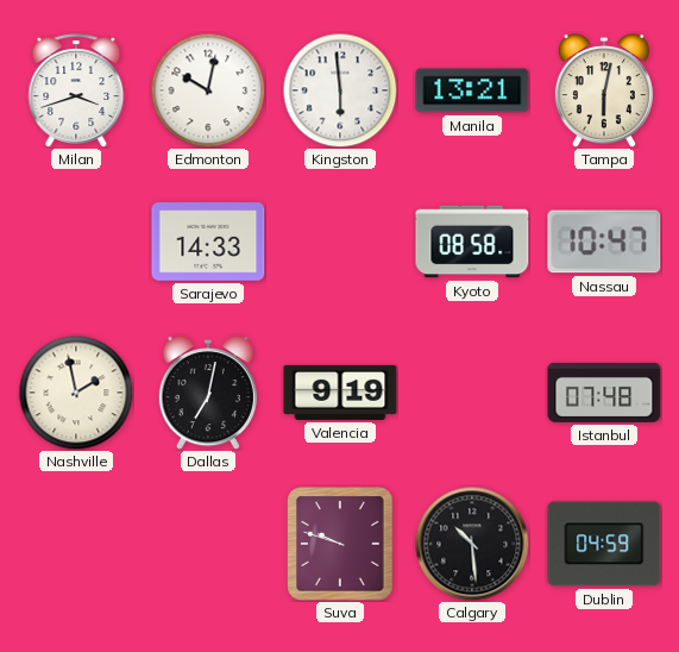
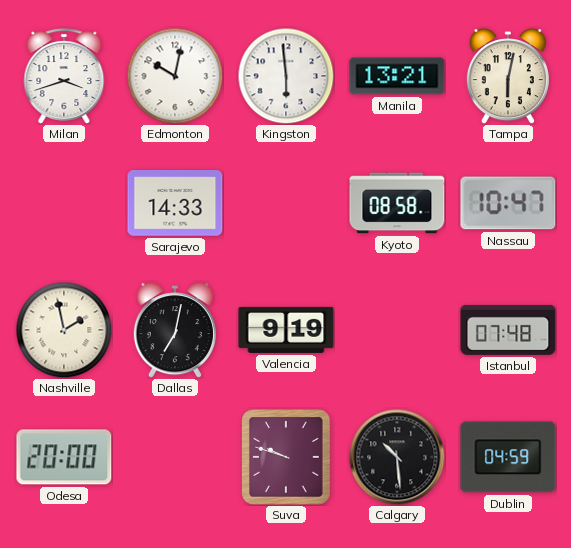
Odesa: none -> 20:00 (64, 457)
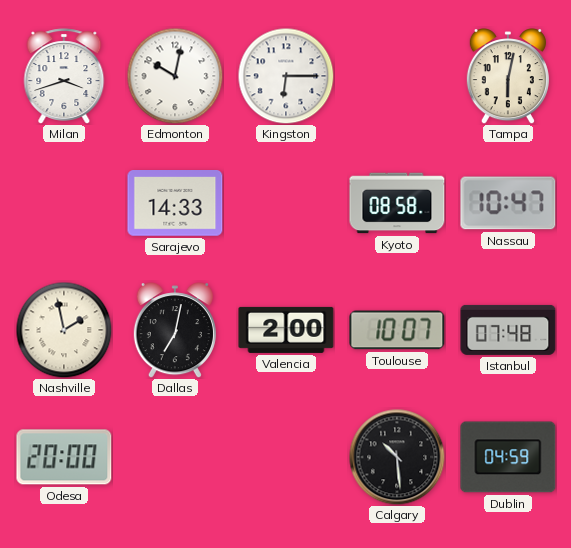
Kingston: 5:59 -> 6:15 (286, 76)
Manila: 13:21 -> none (397, 76)
Valencia: 9:19 -> 2:00 (286, 330)
Toulouse: none -> 10:07 (397, 330)
Suva: 9:48 -> none (286, 457)
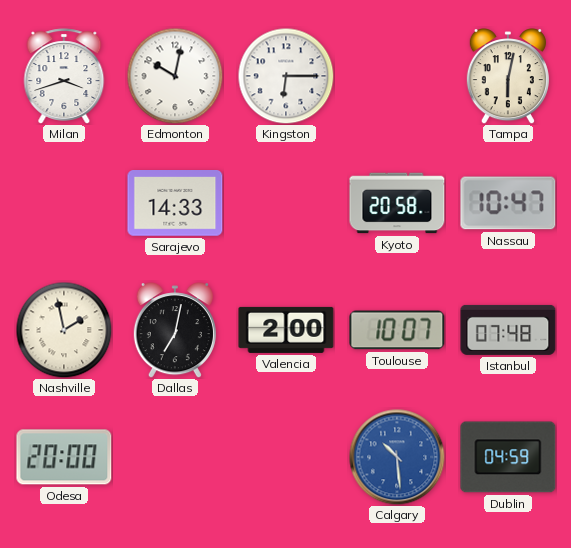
Kyoto: 08:58 -> 20:58 (397, 203)
Calgary dial: black -> blue (397, 457)
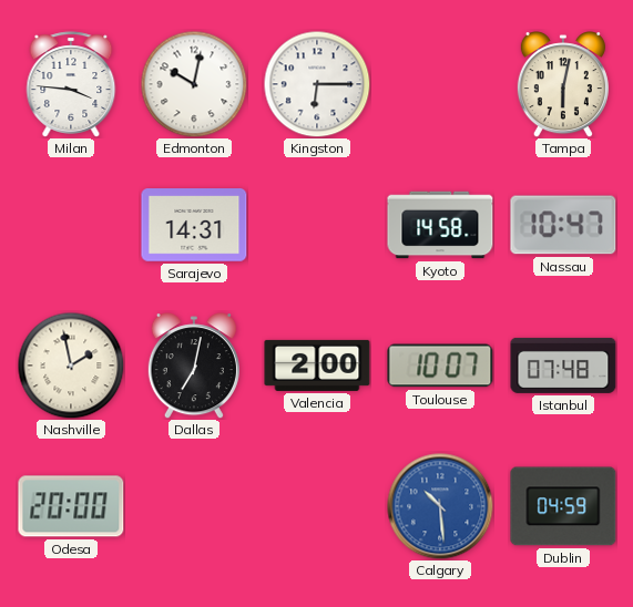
Milan: 3:42 -> 3:46 (71, 84)
Sarajevo: 14:33 -> 14:31 (194, 226)
Kyoto: 20:58 -> 14:58 (440, 225)
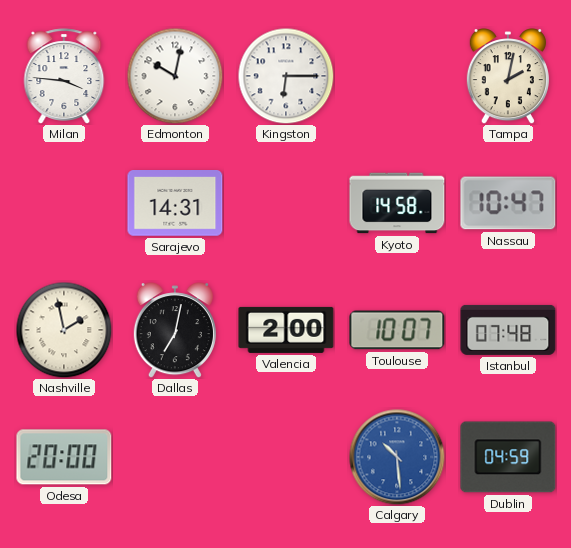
Tampa: 6:02 -> 2:02 (508, 76)
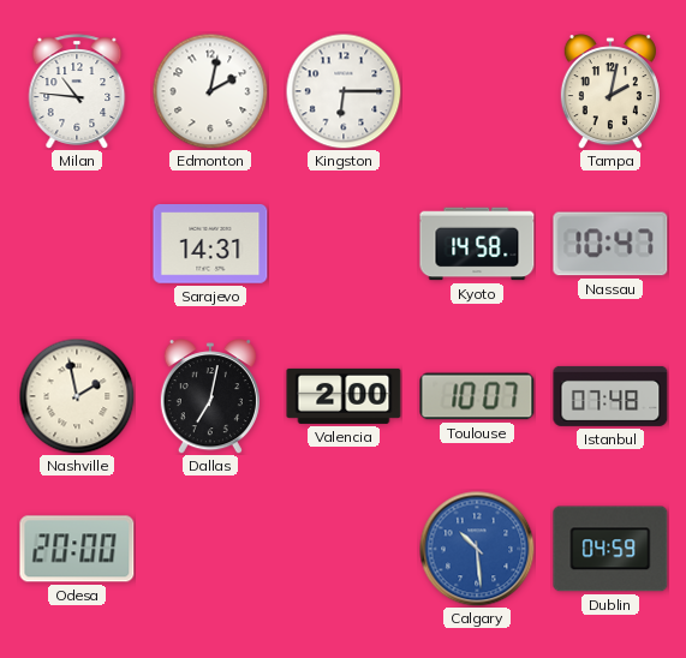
Milan: 3:46 -> 10:46 (77, 91)
Edmonton: 10:02 -> 2:02 (210, 91)
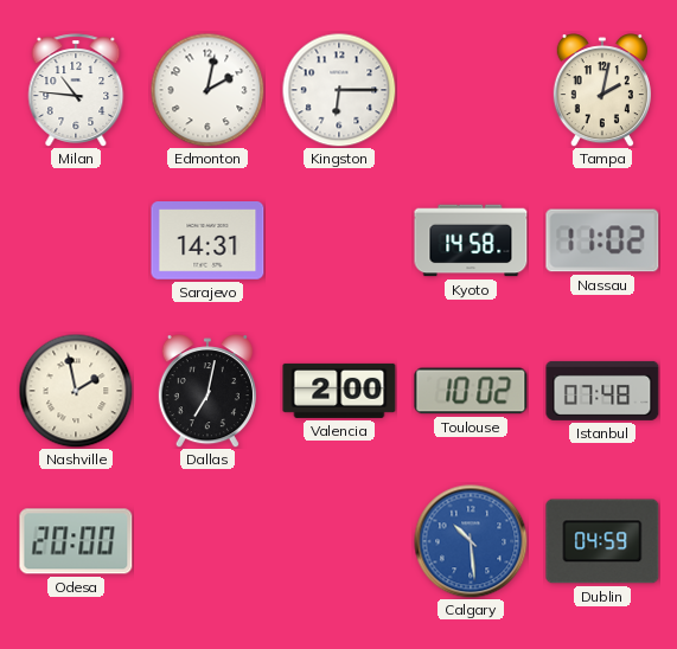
Nassau: 10:47 -> 11:02 (602, 240)
Toulouse: 10:07 -> 10:02 (471, 391)
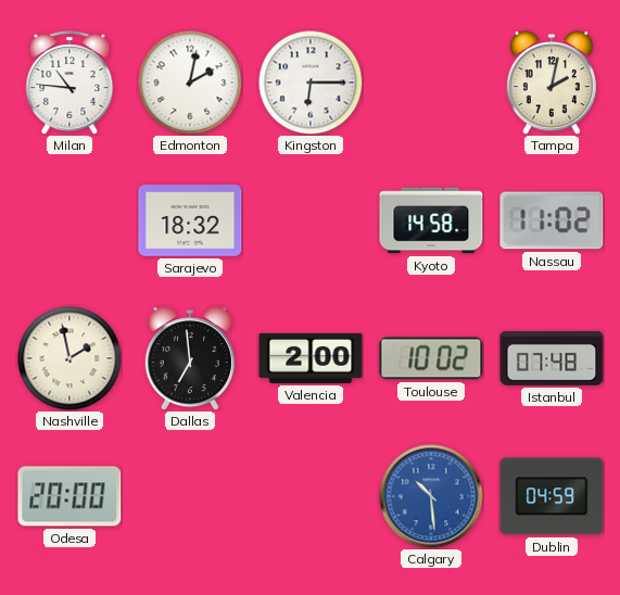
Sarajevo: 14:31 -> 18:32 (190, 221)
Dallas: 7:02 -> 6:59 (190, 358)
